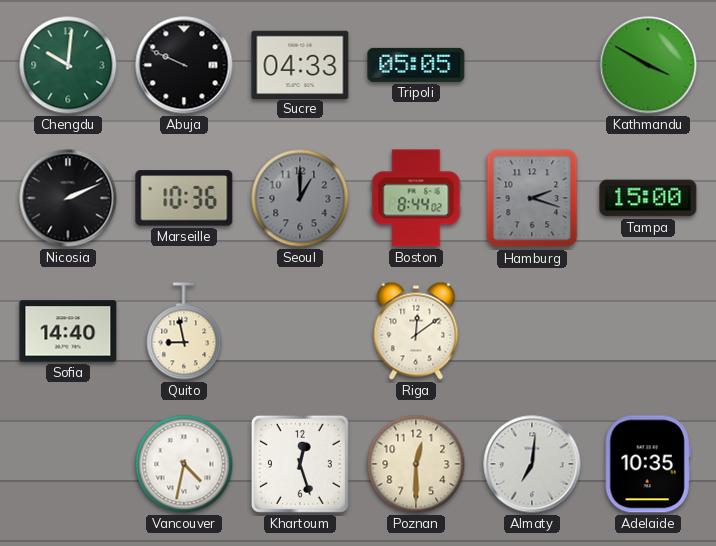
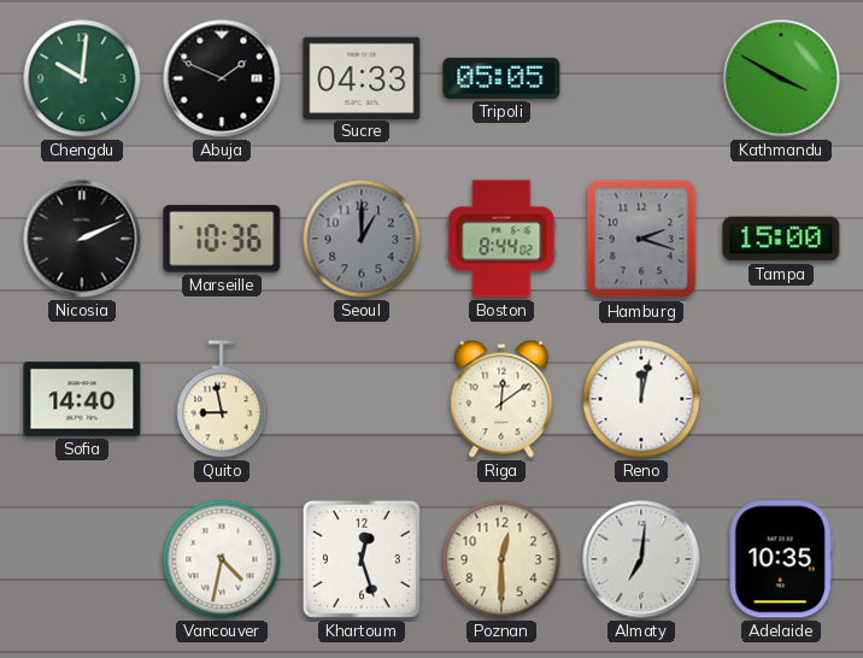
Abuja: 9:49 -> 1:49 (222, 78)
Reno: none -> 12:02 (641, 399)
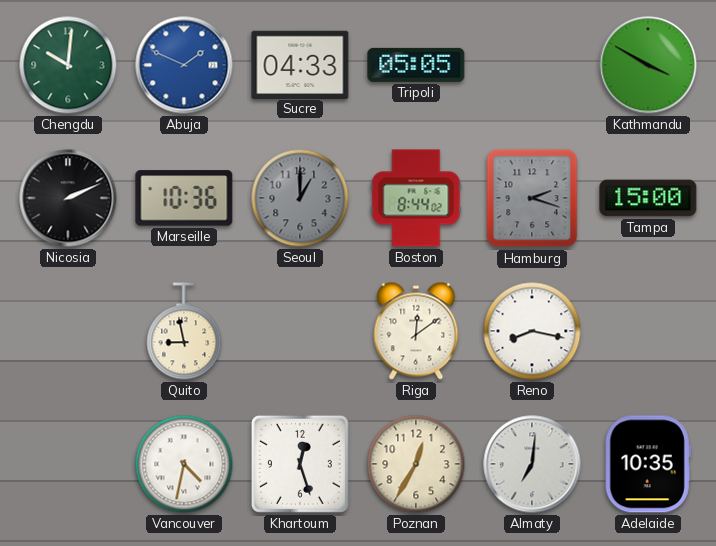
Abuja dial: black -> blue (184, 65)
Sofia: 14:40 -> none (82, 399)
Reno: 12:02 -> 8:17 (532, 331)
Poznan: 12:30 -> 12:35 (416, 464)
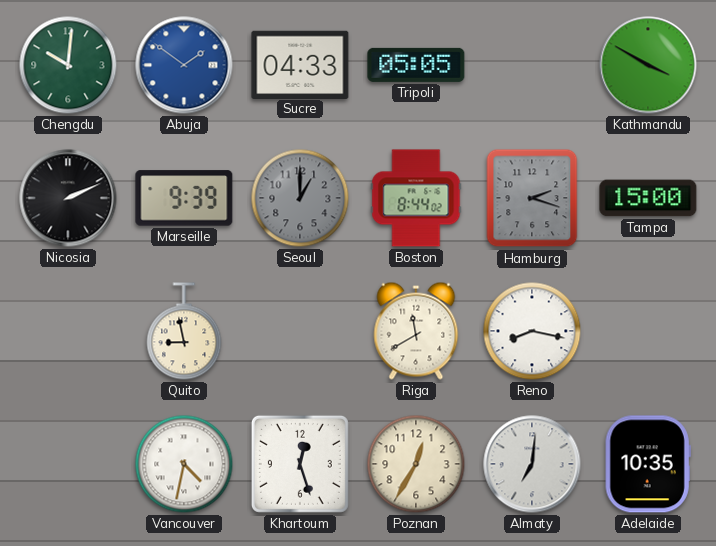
Abuja: 1:49 -> 1:51 (184, 65)
Marseille: 10:36 -> 9:39 (184, 198)
Riga: 12:09 -> 11:40 (416, 331)
